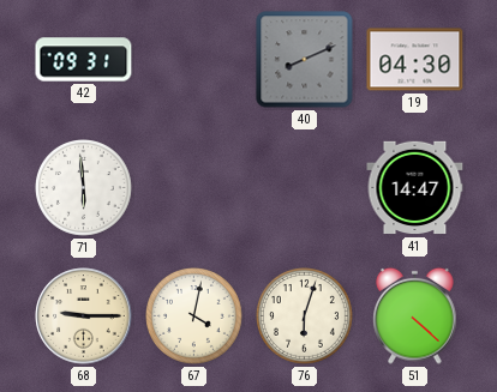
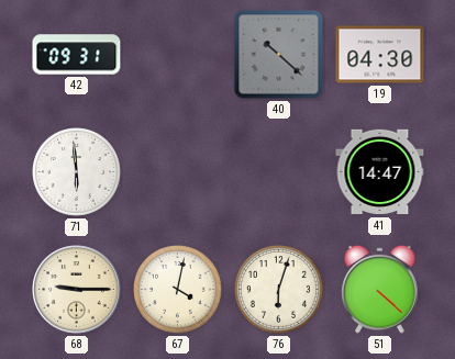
40: 8:11 -> 10:22 (279, 55)
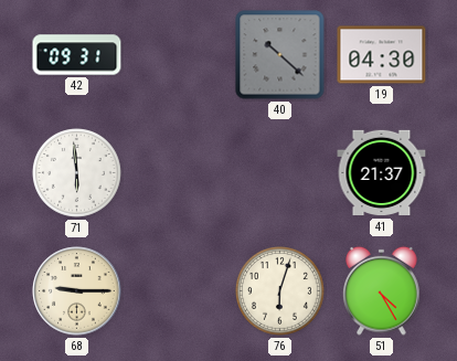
41: 14:47 -> 21:37 (382, 173)
67: 4:02 -> none (178, 290)
51: 4:22 -> 4:25 (382, 290)
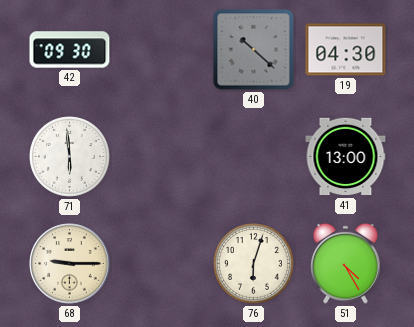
42: 09:31 -> 09:30 (70, 50)
41: 21:37 -> 13:00 (346, 157)
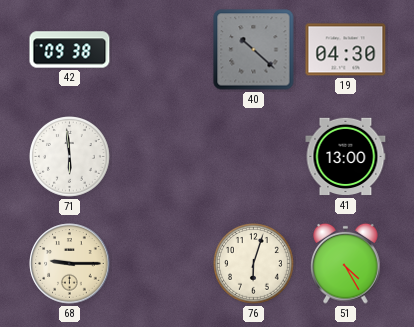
42: 09:30 -> 09:38 (70, 50)
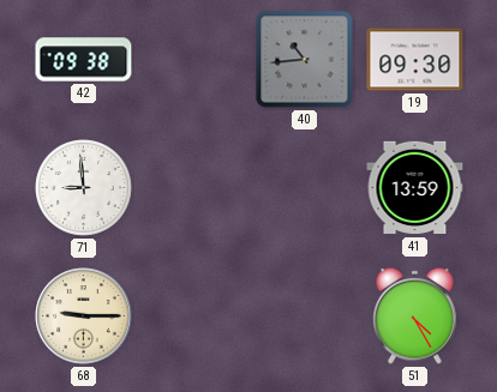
40: 10:22 -> 10:44 (305, 60)
19: 04:30 -> 09:30 (415, 60)
71: 5:59 -> 8:59 (84, 188)
41: 13:00 -> 13:59 (415, 188)
76: 6:03 -> none (254, 264)
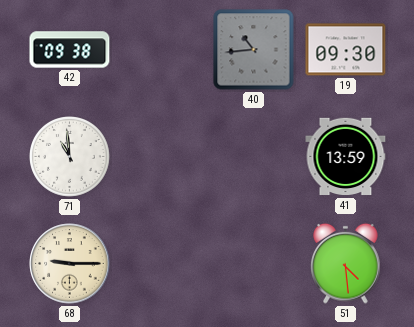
71: 8:59 -> 10:59 (70, 157)
51: 4:25 -> 4:29 (346, 263)
